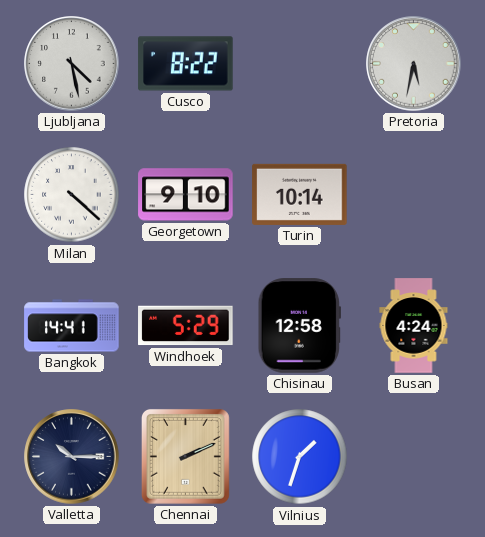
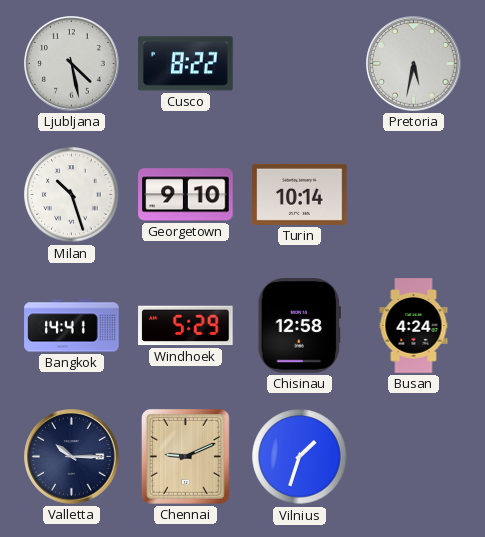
Milan: 4:22 -> 10:27 (72, 195)
Chennai: 2:11 -> 9:11 (185, 456)
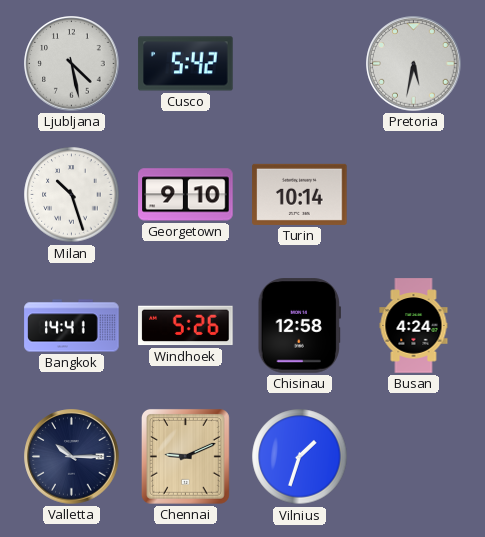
Cusco: 8:22 -> 5:42 (186, 64)
Windhoek: 5:29 -> 5:26 (186, 326)
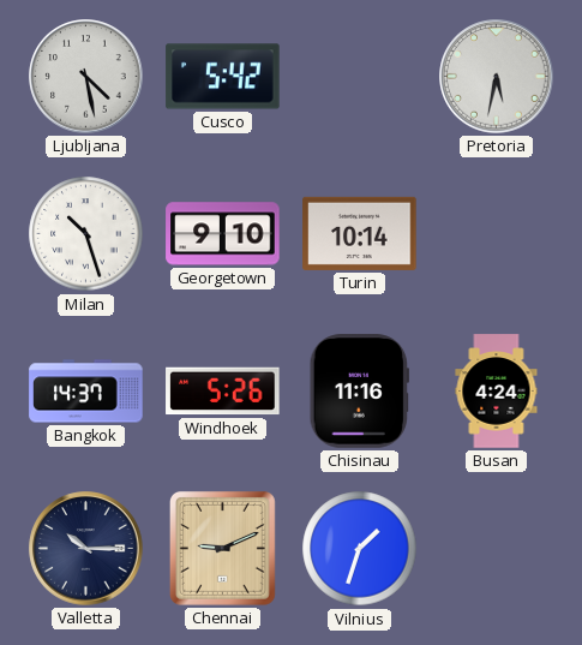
Bangkok: 14:41 -> 14:37 (86, 392)
Chisinau: 12:58 -> 11:16 (359, 392)
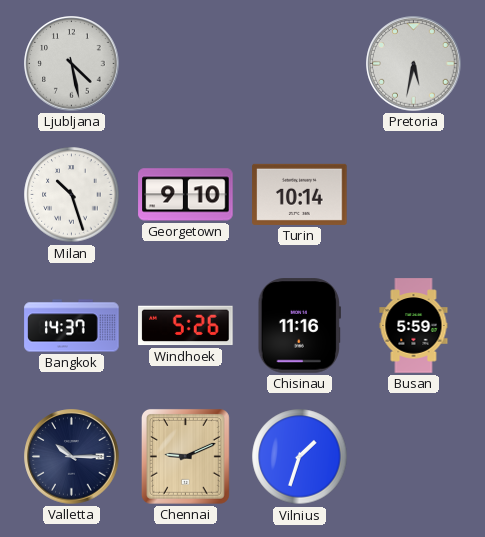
Cusco: 5:42 -> none (223, 77)
Busan: 4:24 -> 5:59 (414, 326)
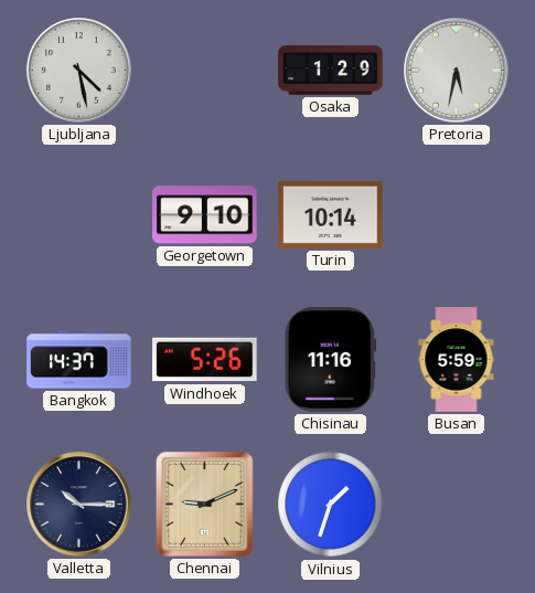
Osaka: none -> 1:29 (331, 71)
Milan: 10:27 -> none (72, 195)
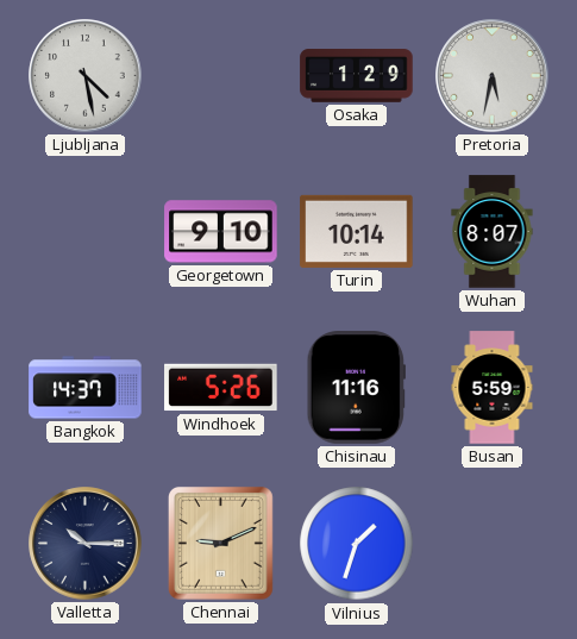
Wuhan: none -> 8:07 (493, 232)
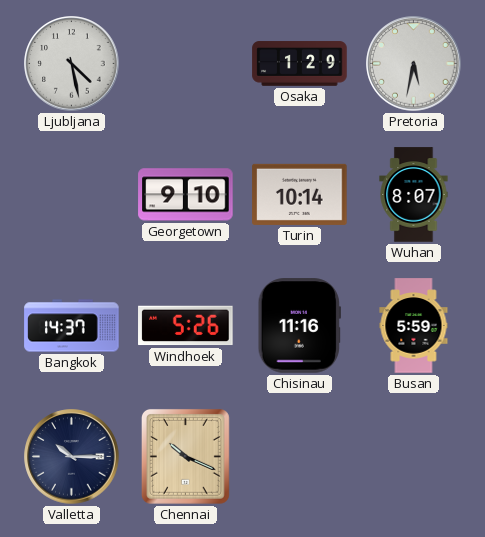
Chennai: 9:11 -> 10:19 (185, 456)
Vilnius: 1:33 -> none (357, 544)
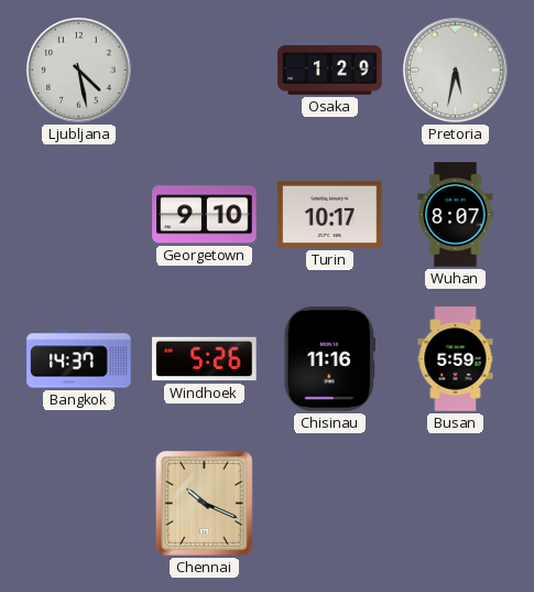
Turin: 10:14 -> 10:17 (330, 214)
Valletta: 10:15 -> none (72, 457)
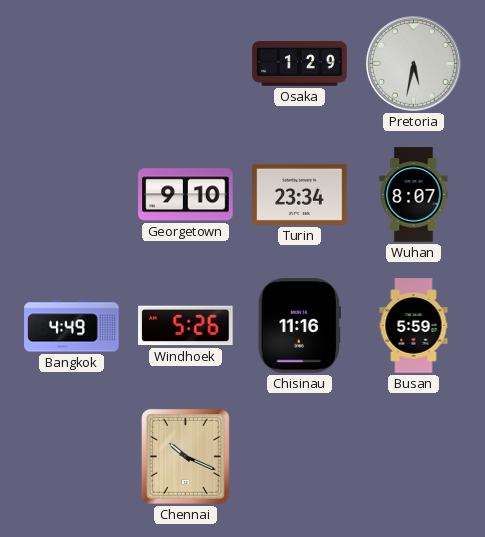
Ljubljana: 4:28 -> none (79, 71)
Turin: 10:17 -> 23:34 (300, 194)
Bangkok: 14:37 -> 4:49 (72, 326)
